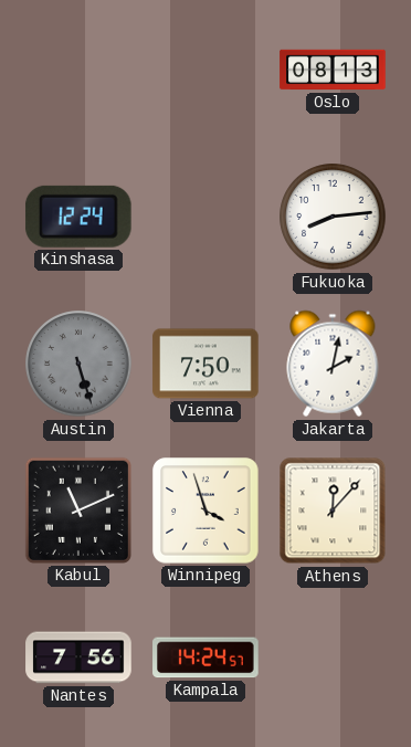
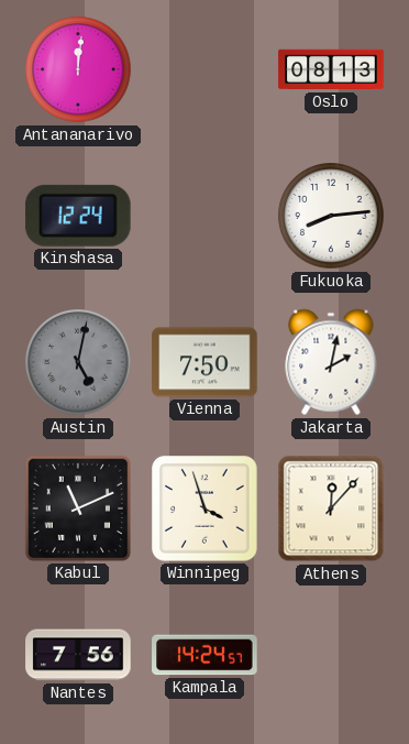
Antananarivo: none -> 12:01 (78, 69)
Austin: 5:27 -> 5:02 (78, 362)
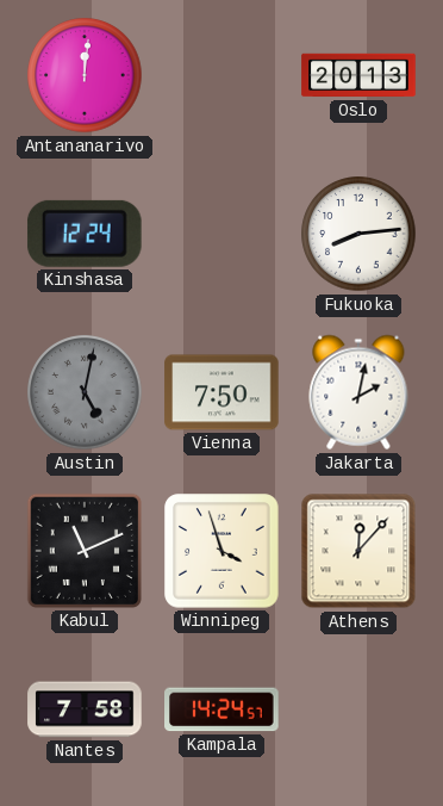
Oslo: 08:13 -> 20:13 (358, 75)
Nantes: 7:56 -> 7:58 (85, 709)
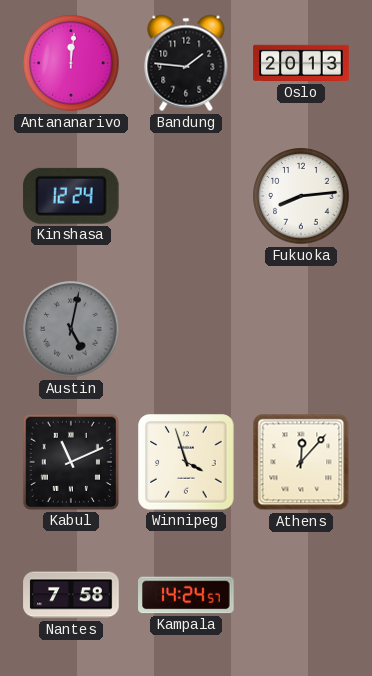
Bandung: none -> 1:46 (186, 63)
Vienna: 7:50 -> none (221, 392)
Jakarta: 2:02 -> none (358, 392)
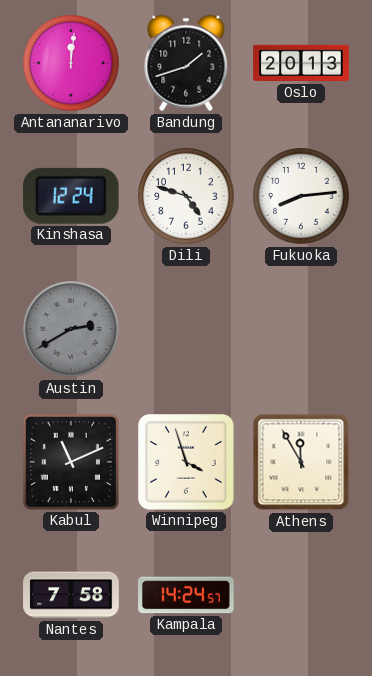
Bandung: 1:46 -> 1:42 (186, 63)
Dili: none -> 4:48 (186, 196)
Austin: 5:02 -> 2:40 (71, 329)
Athens: 12:07 -> 11:55 (301, 462)
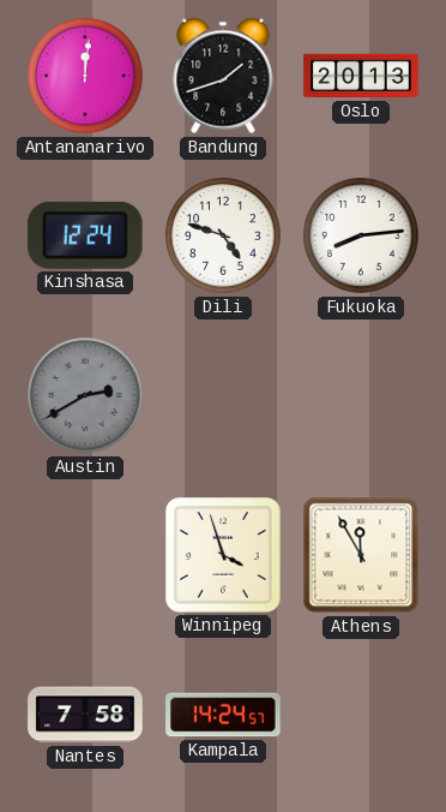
Kabul: 11:11 -> none (71, 462)
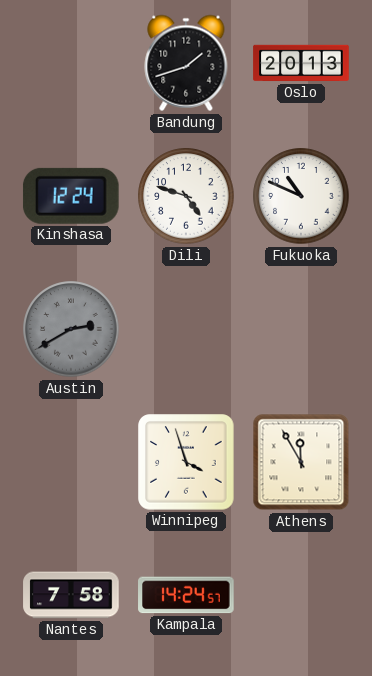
Antananarivo: 12:01 -> none (85, 76)
Fukuoka: 8:14 -> 10:49 (301, 196)
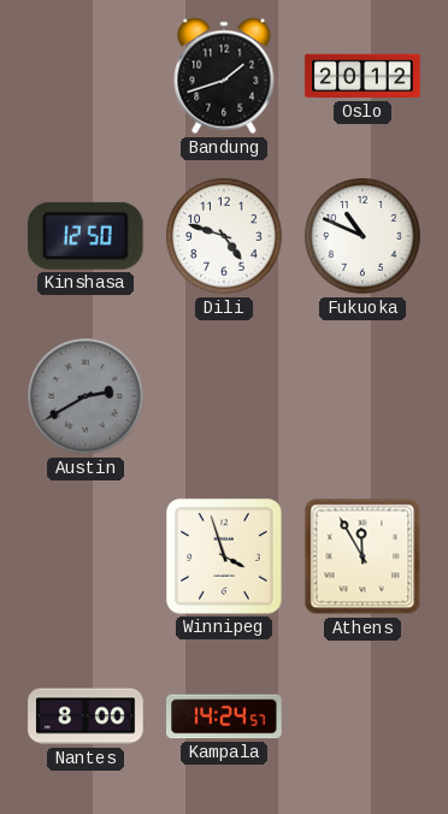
Oslo: 20:13 -> 20:12 (362, 76)
Kinshasa: 12:24 -> 12:50 (86, 236)
Nantes: 7:58 -> 8:00 (86, 716)
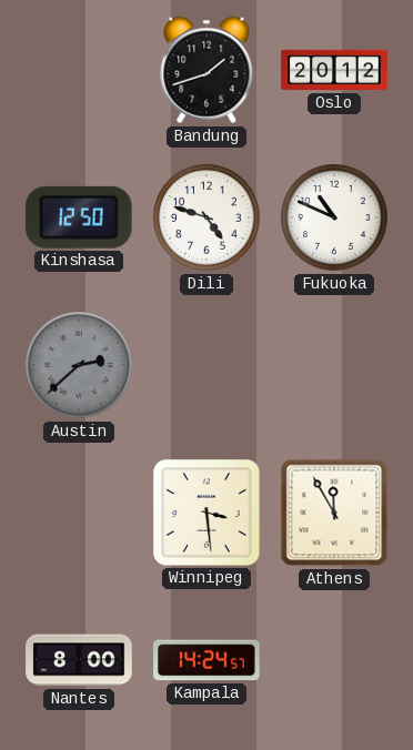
Austin: 2:40 -> 2:38 (79, 365)
Winnipeg: 3:57 -> 3:29 (206, 513)
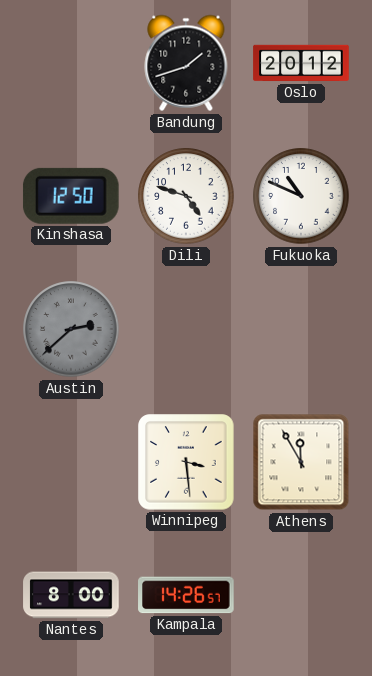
Kampala: 14:24 -> 14:26 (186, 595)
